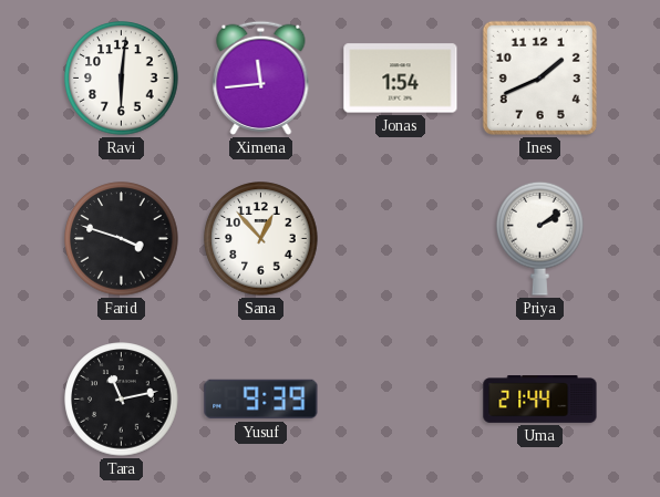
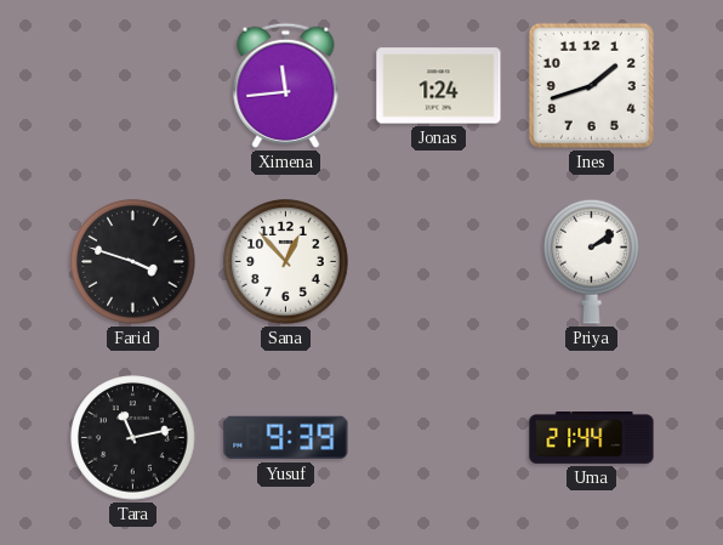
Ravi: 6:01 -> none (122, 79)
Jonas: 1:54 -> 1:24 (439, 86)
Ines: 1:41 -> 1:42 (591, 85)
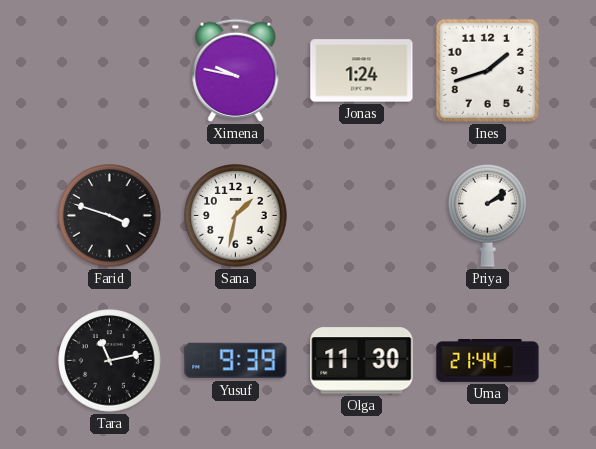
Ximena: 11:44 -> 9:47 (236, 70)
Sana: 12:53 -> 1:32 (236, 216)
Olga: none -> 11:30 (362, 361)
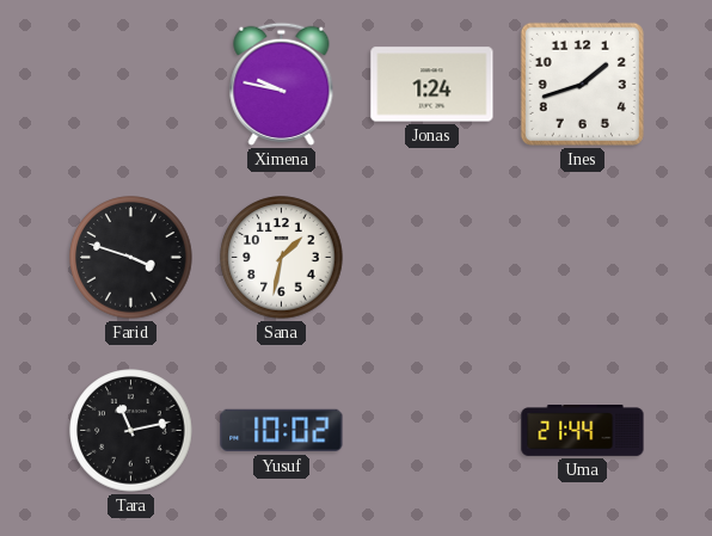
Priya: 2:09 -> none (488, 215)
Yusuf: 9:39 -> 10:02 (282, 431)
Olga: 11:30 -> none (362, 361)
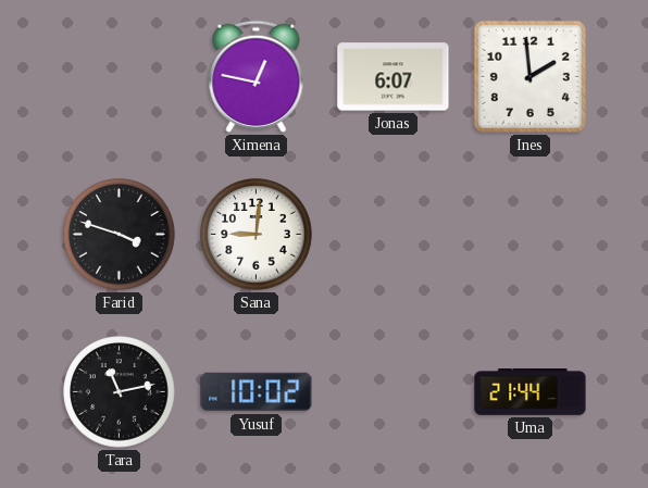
Ximena: 9:47 -> 12:47 (257, 76)
Jonas: 1:24 -> 6:07 (394, 77)
Ines: 1:42 -> 1:59 (529, 76)
Sana: 1:32 -> 9:01 (257, 235)
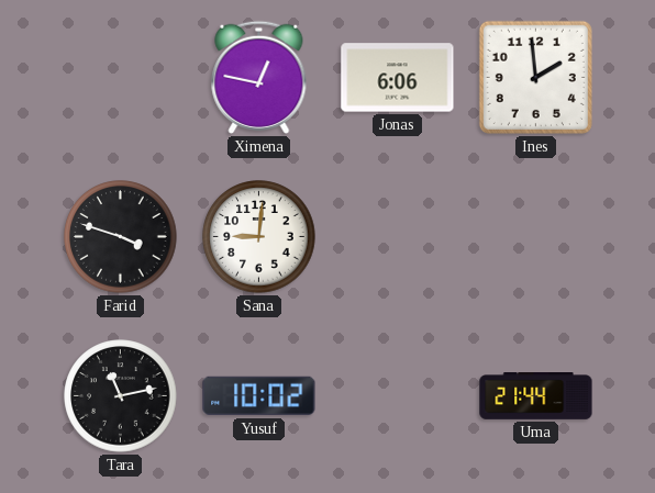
Jonas: 6:07 -> 6:06 (398, 78)
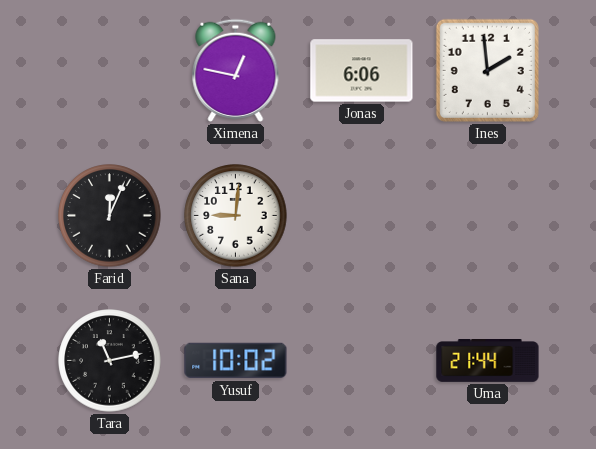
Farid: 3:48 -> 12:04 (110, 216)
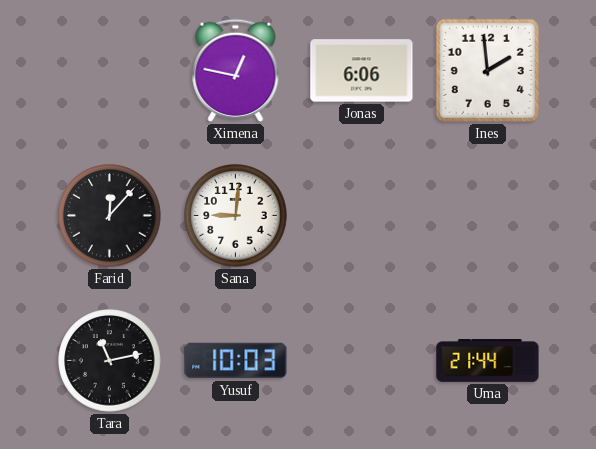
Farid: 12:04 -> 12:07 (110, 216)
Yusuf: 10:02 -> 10:03 (236, 361)
